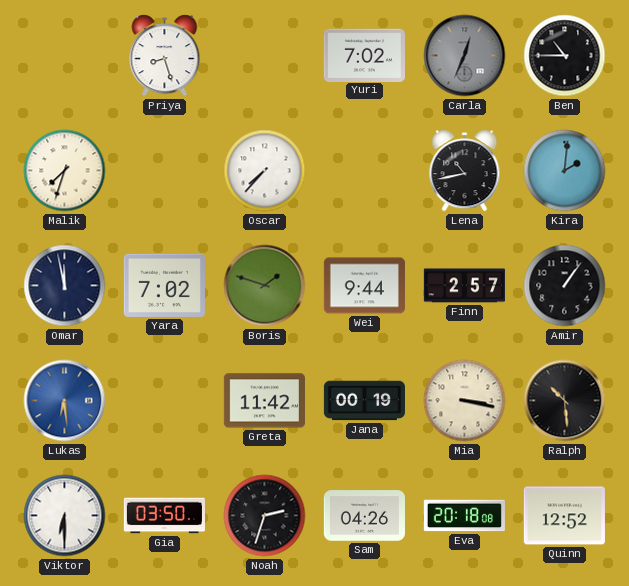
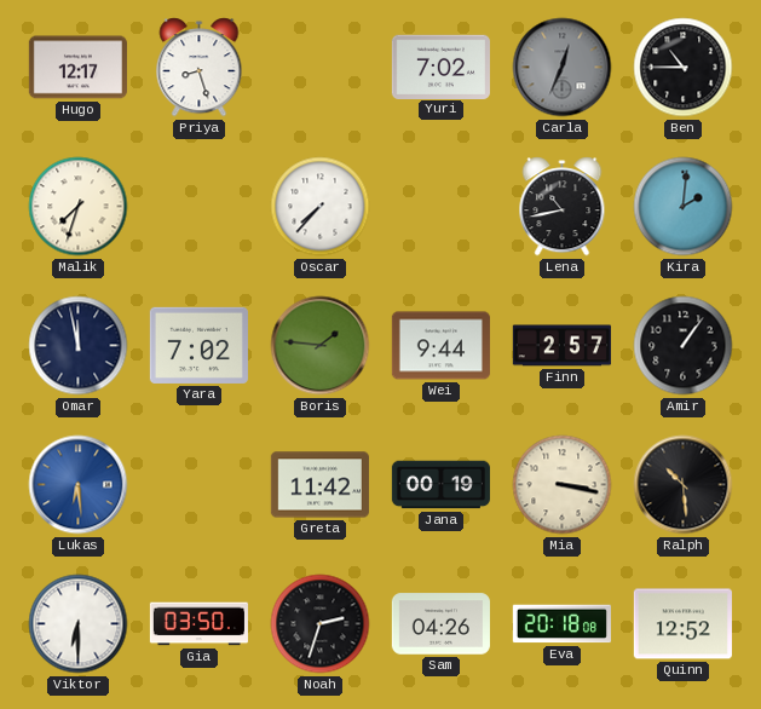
Hugo: none -> 12:17 (77, 68)
Boris: 1:48 -> 1:46 (321, 346)
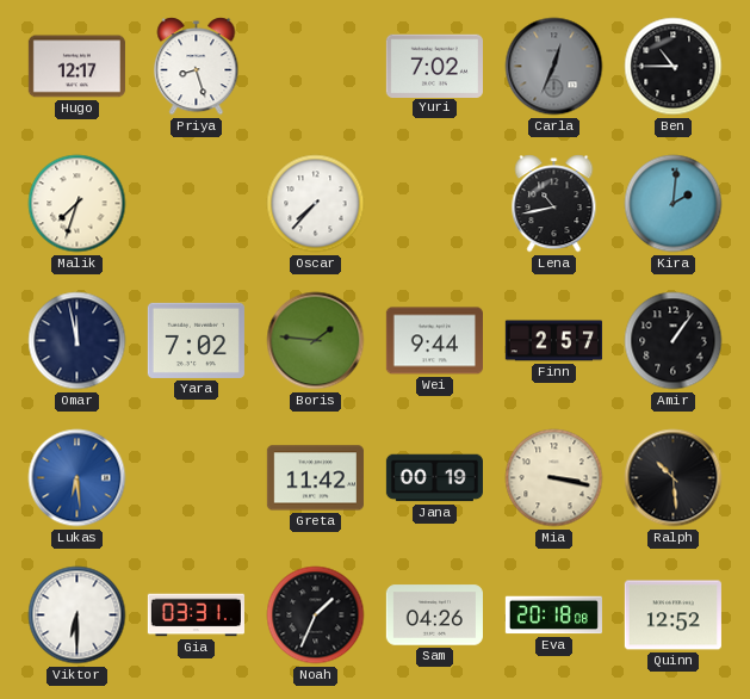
Gia: 03:50 -> 03:31 (196, 616)
Noah: 2:33 -> 1:34 (316, 616)
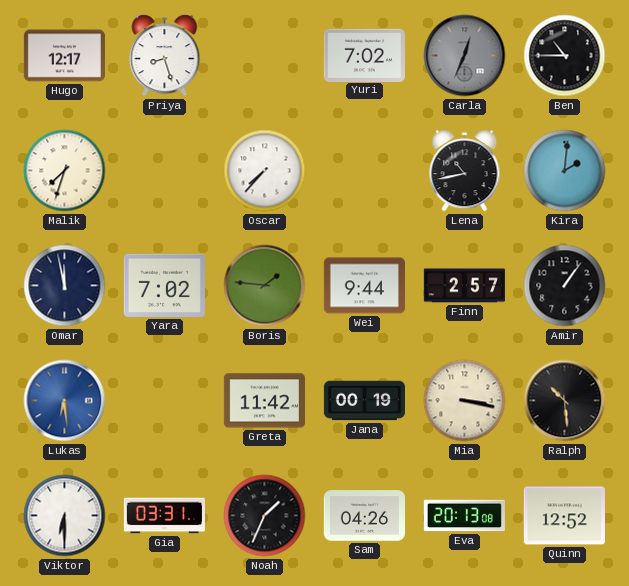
Eva: 20:18 -> 20:13 (464, 516)
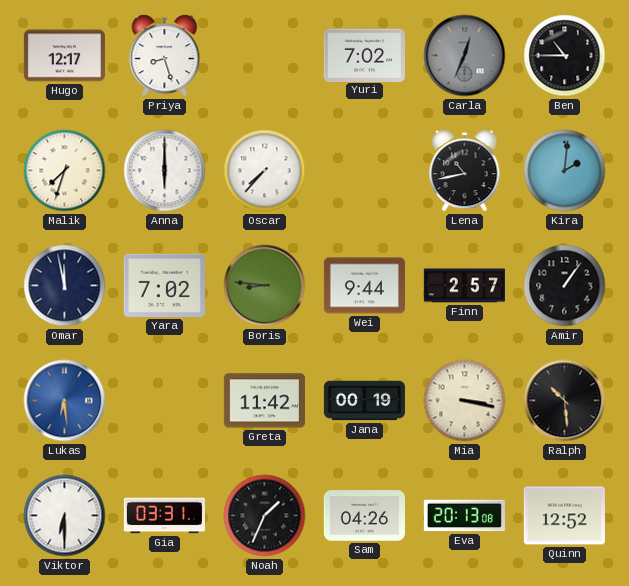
Anna: none -> 6:00 (165, 171)
Boris: 1:46 -> 8:46 (265, 286)
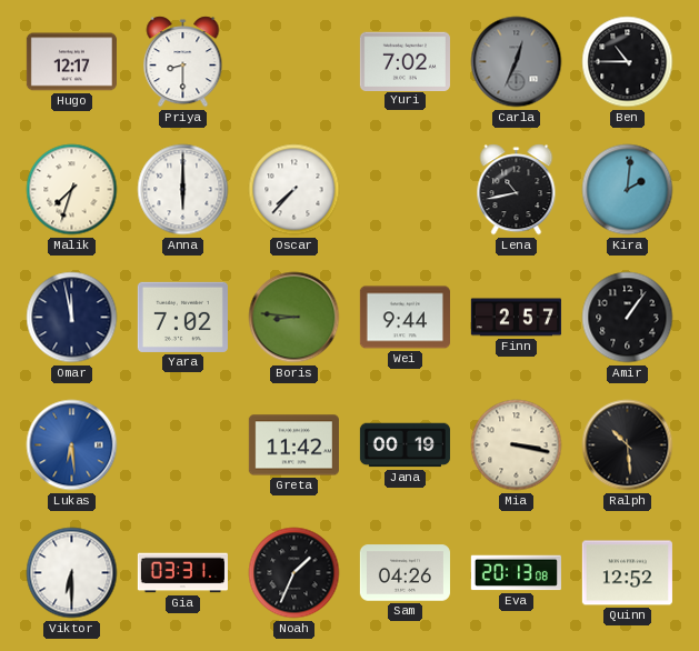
Priya: 8:27 -> 8:30 (183, 62)
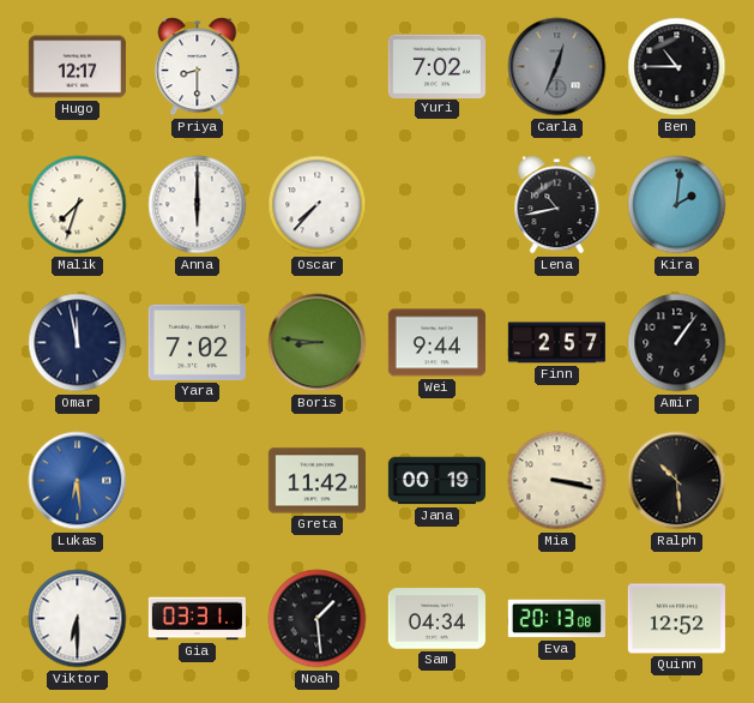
Noah: 1:34 -> 1:29 (318, 619)
Sam: 04:26 -> 04:34 (436, 619)
